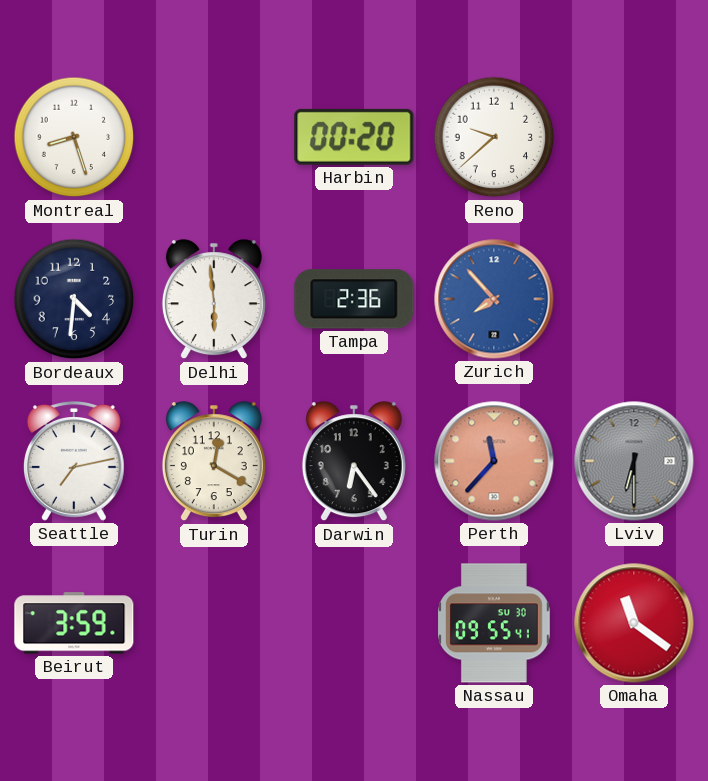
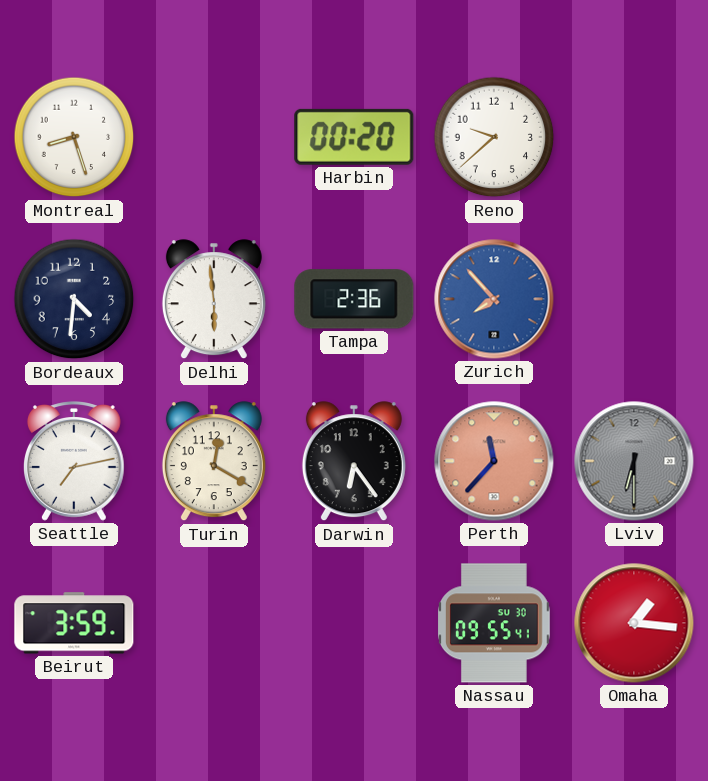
Omaha: 11:21 -> 1:16 (634, 623)
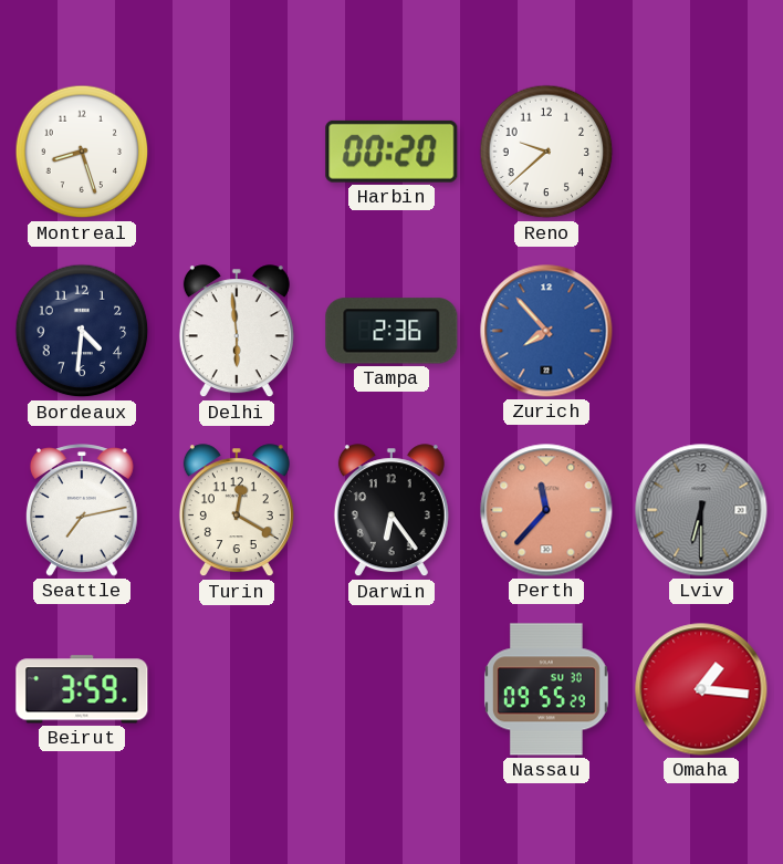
Nassau: 09:55:41 -> 09:55:29 (547, 689)
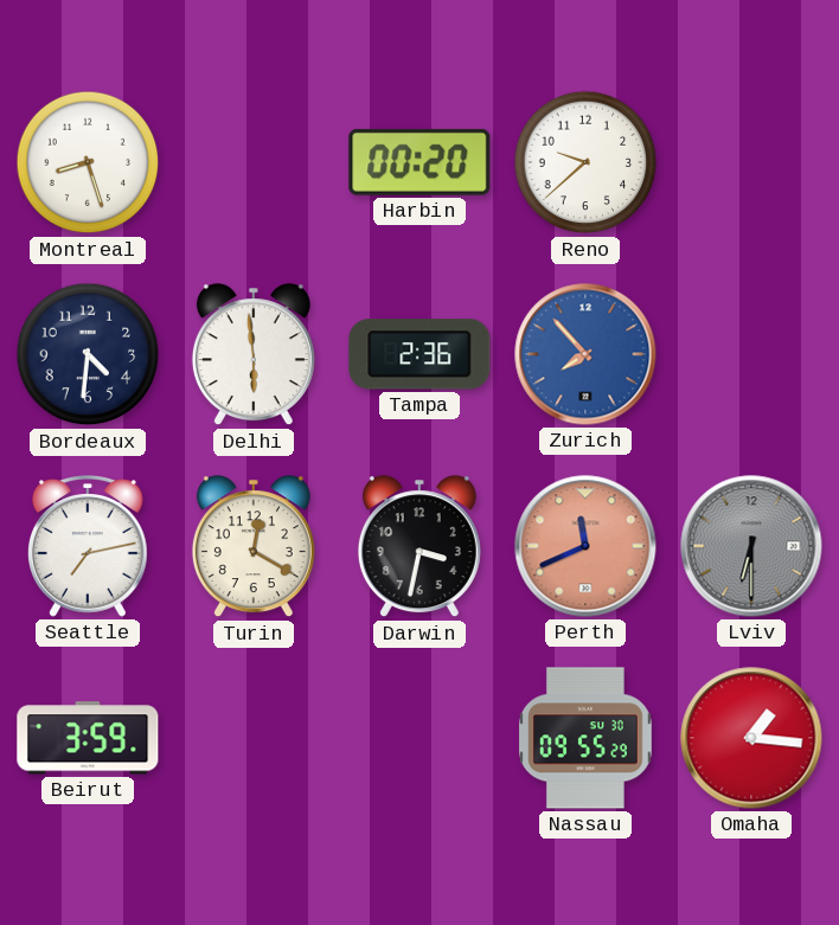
Darwin: 6:24 -> 3:32 (420, 547)
Perth: 11:37 -> 11:41 (585, 546)
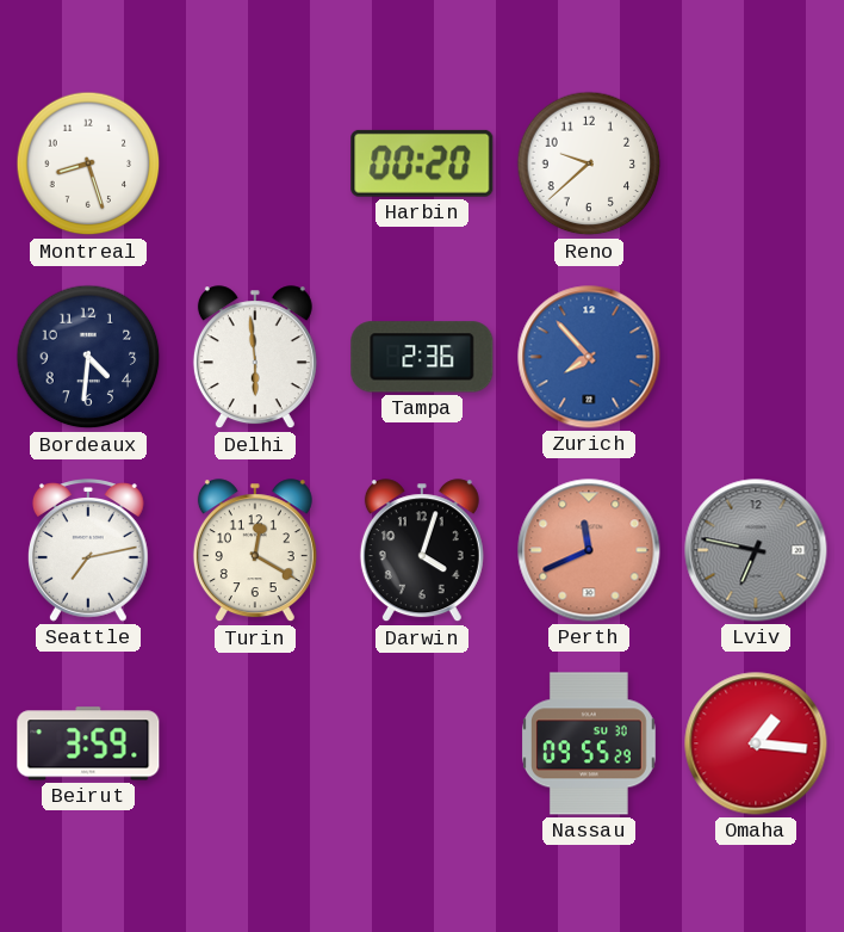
Darwin: 3:32 -> 4:03 (422, 551)
Lviv: 6:30 -> 6:47 (756, 550)
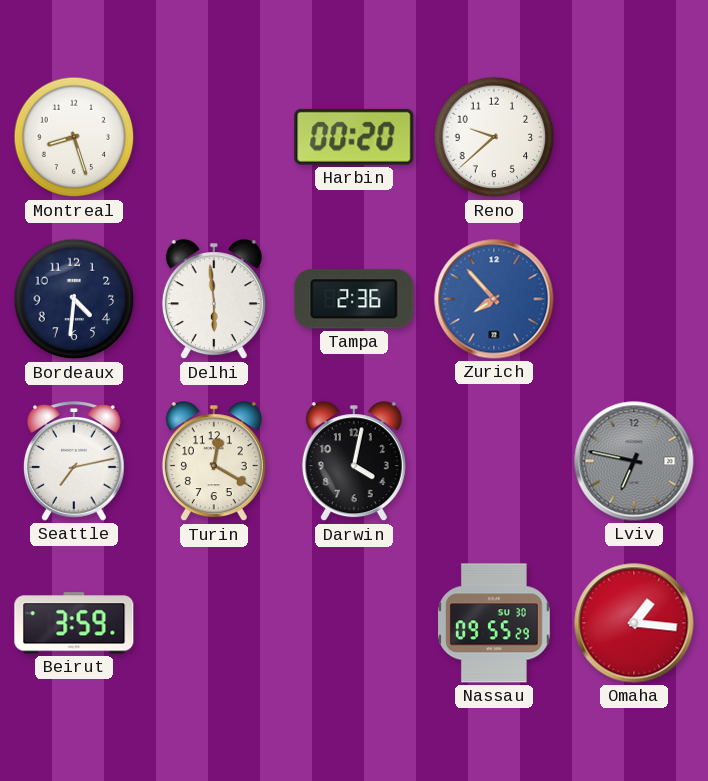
Darwin: 4:03 -> 4:02 (354, 462)
Perth: 11:41 -> none (589, 550)
